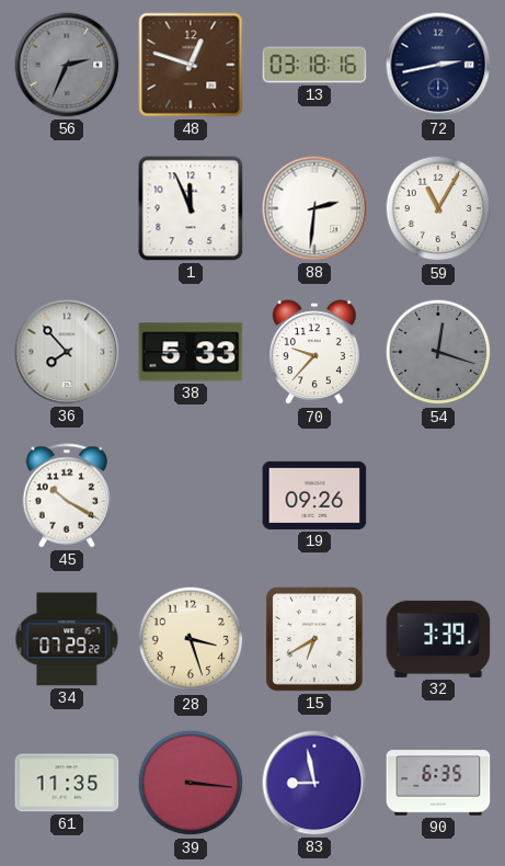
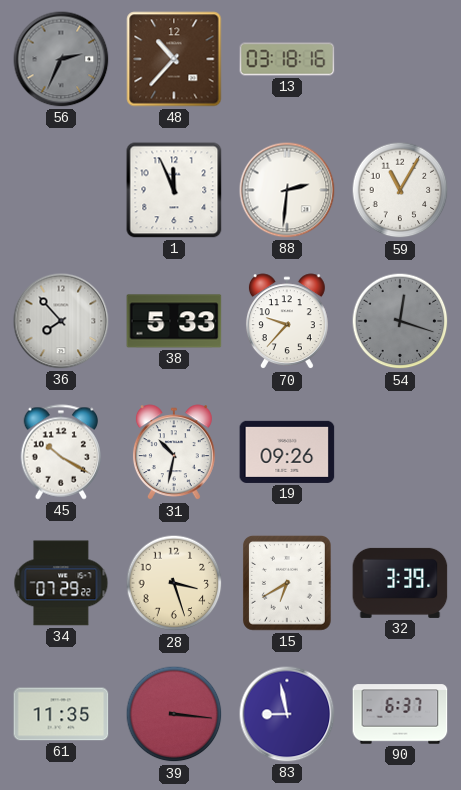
48: 12:48 -> 10:37 (174, 59)
72: 2:43 -> none (438, 65)
31: none -> 10:32 (174, 453)
90: 6:35 -> 6:37 (400, 714)
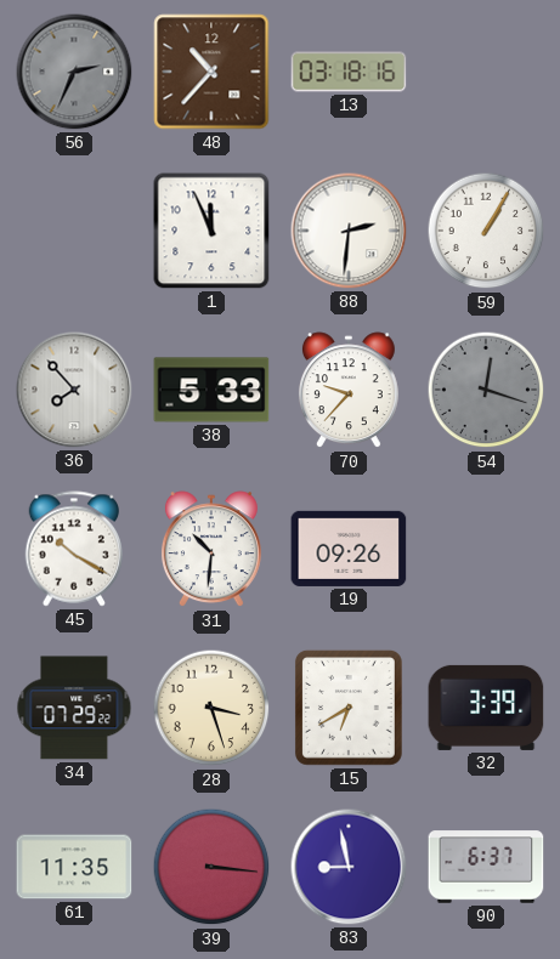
59: 11:05 -> 1:05 (486, 231)
31: 10:32 -> 10:31 (211, 550)
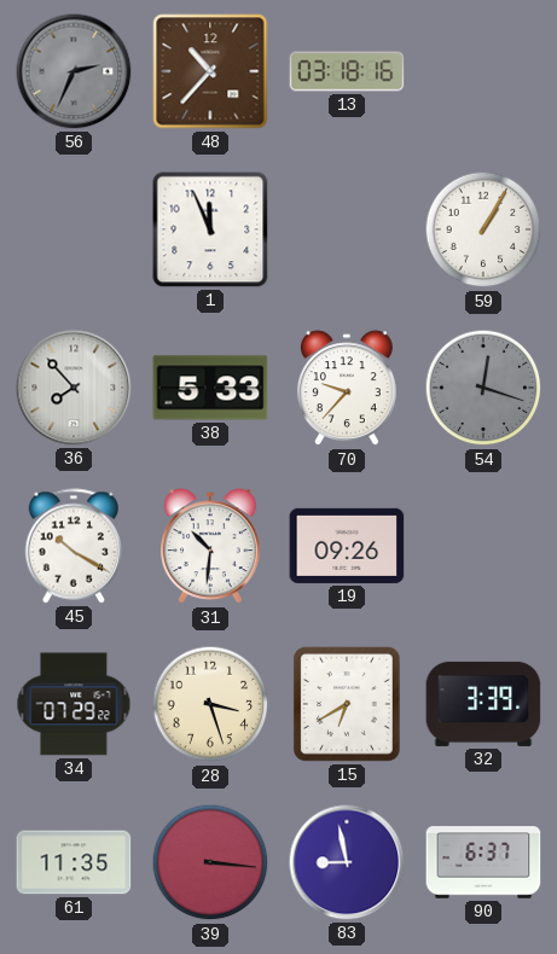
88: 2:31 -> none (349, 231)
